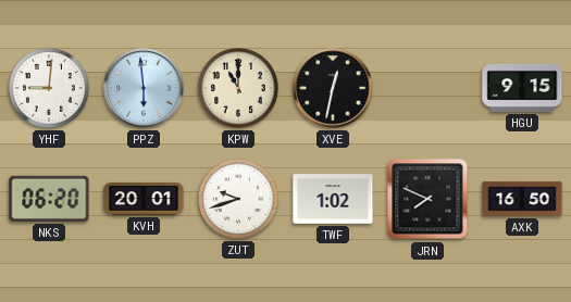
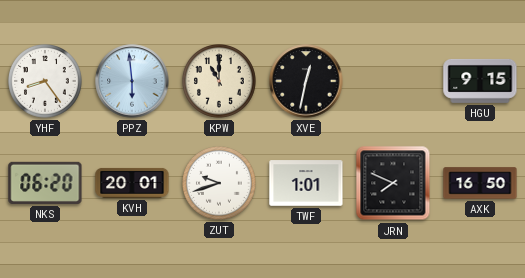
YHF: 9:01 -> 8:24 (46, 82)
TWF: 1:02 -> 1:01 (306, 183)
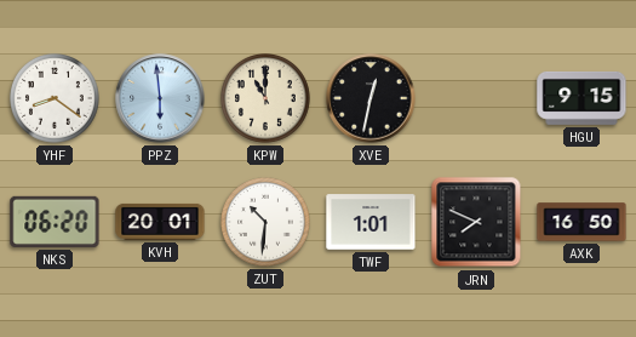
YHF: 8:24 -> 8:21 (56, 99)
ZUT: 9:42 -> 10:31 (267, 223)
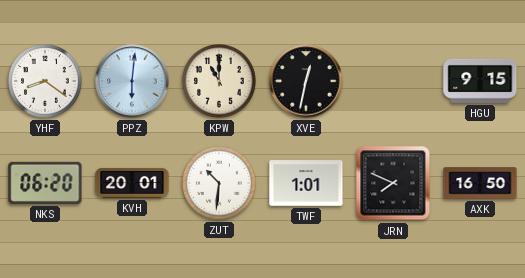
PPZ: 5:59 -> 6:01 (132, 81)
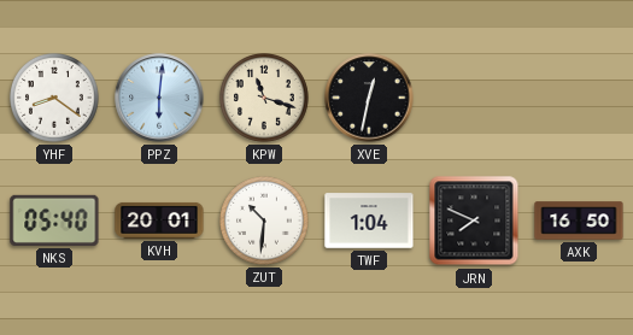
KPW: 11:00 -> 11:18 (265, 99)
HGU: 9:15 -> none (480, 81)
NKS: 06:20 -> 05:40 (54, 221)
TWF: 1:01 -> 1:04 (369, 221)
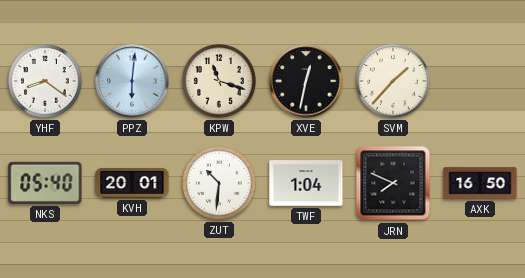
SVM: none -> 1:37 (394, 82)
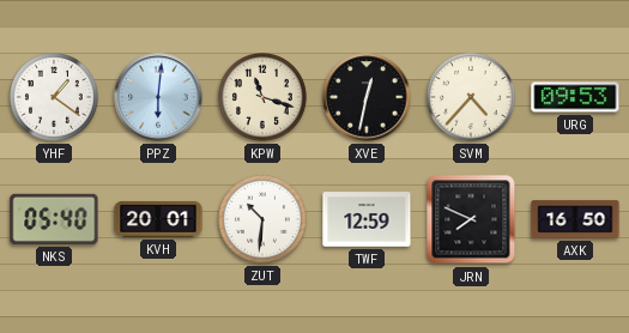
YHF: 8:21 -> 1:21 (55, 98)
SVM: 1:37 -> 4:37 (472, 98)
URG: none -> 09:53 (575, 97)
TWF: 1:04 -> 12:59 (367, 219)
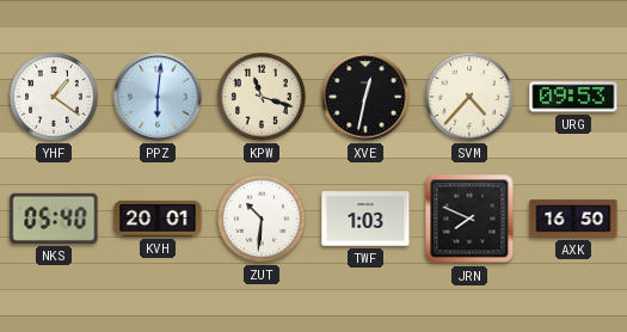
TWF: 12:59 -> 1:03 (365, 219)
